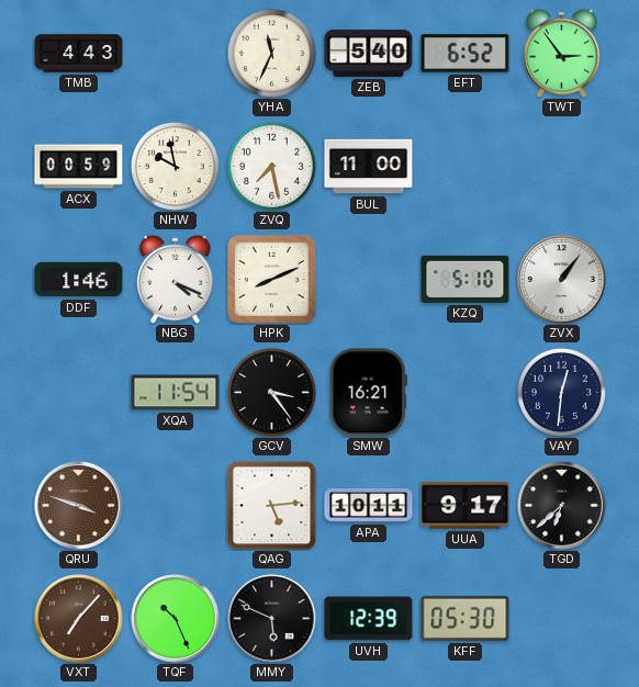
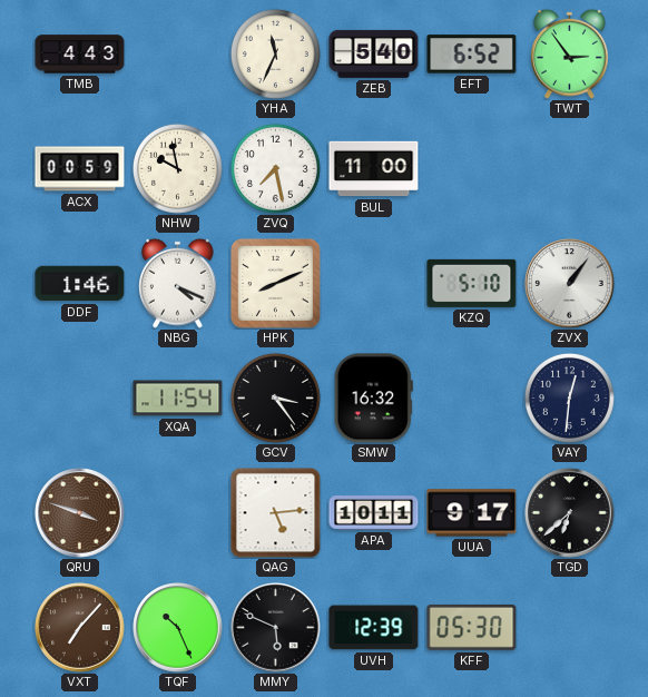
SMW: 16:21 -> 16:32 (373, 399)
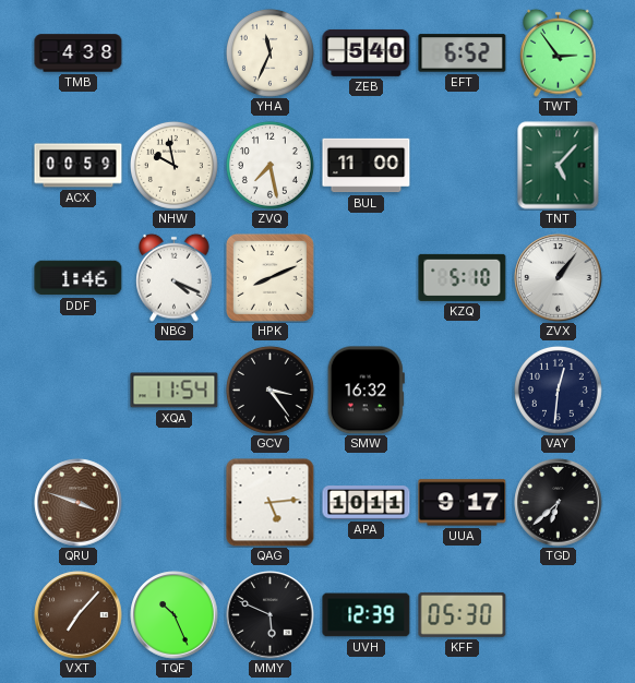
TMB: 4:43 -> 4:38 (79, 53)
TNT: none -> 5:07 (559, 166)
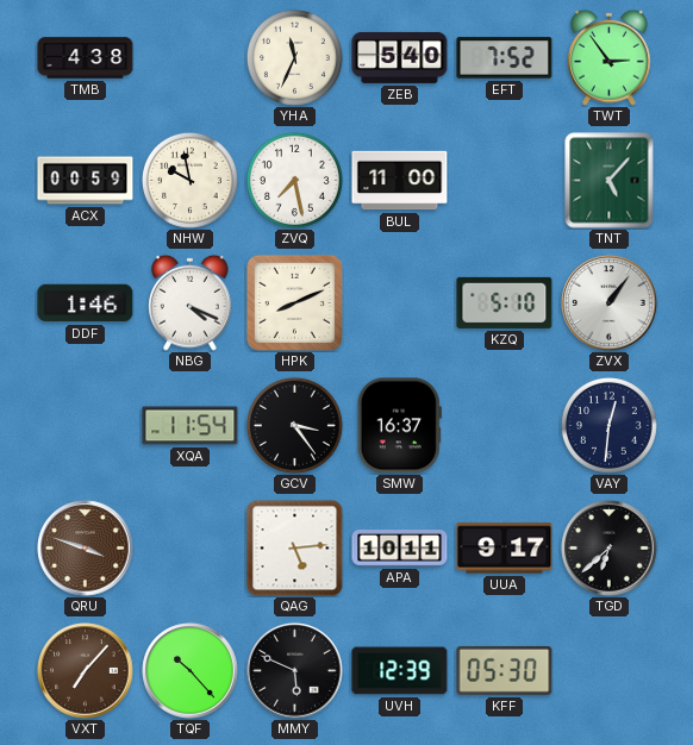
EFT: 6:52 -> 7:52 (505, 58)
SMW: 16:32 -> 16:37 (399, 426)
TQF: 10:26 -> 10:23 (191, 671)
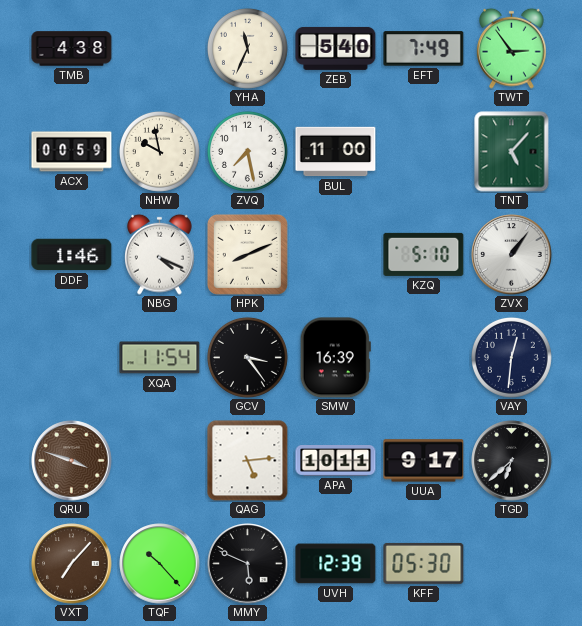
EFT: 7:52 -> 7:49 (424, 49)
SMW: 16:37 -> 16:39 (335, 358)
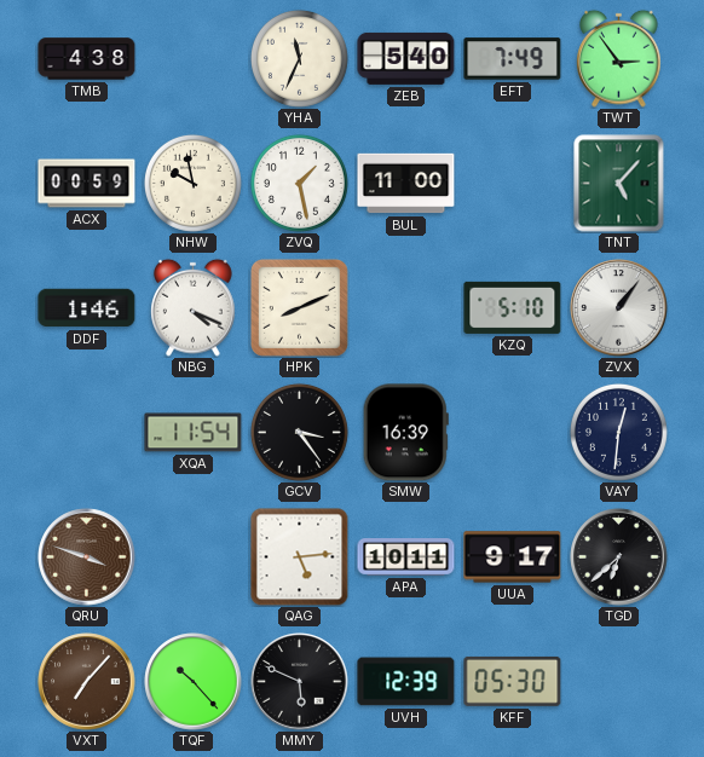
ZVQ: 7:28 -> 1:28 (299, 183)
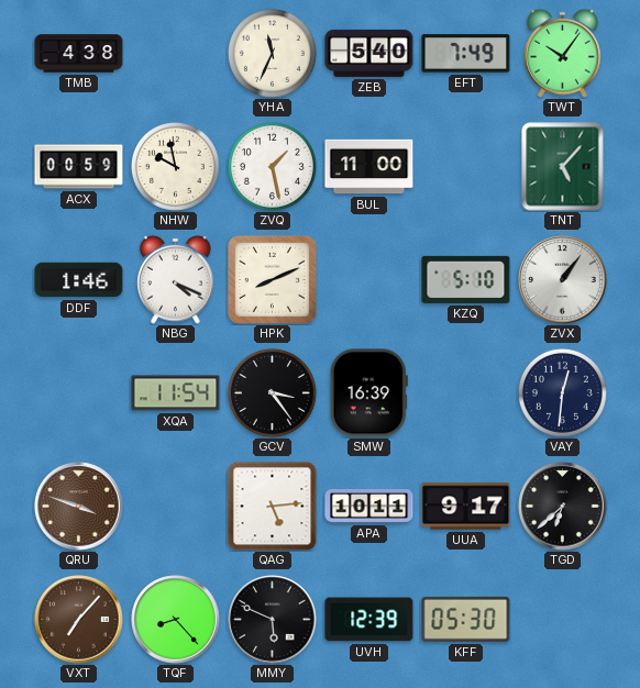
TWT: 2:54 -> 10:06 (563, 53)
TQF: 10:23 -> 8:23 (176, 620)
